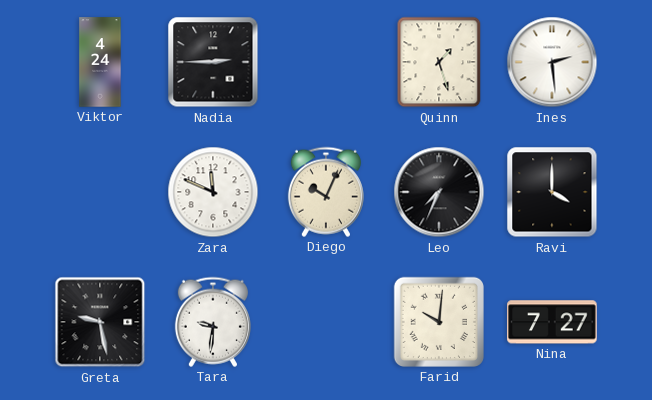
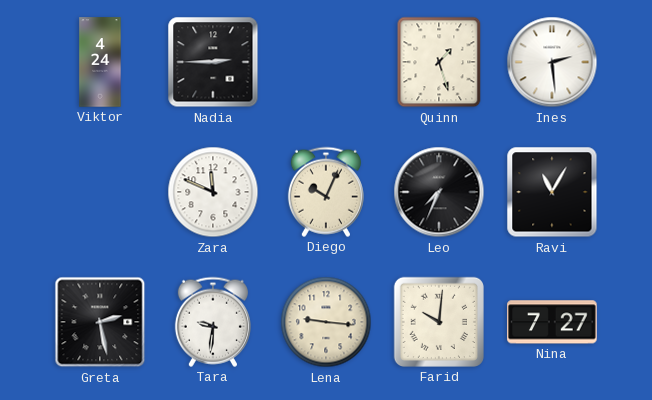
Ravi: 4:00 -> 11:05 (552, 192)
Greta: 9:28 -> 2:28 (100, 322)
Lena: none -> 9:16 (326, 322)
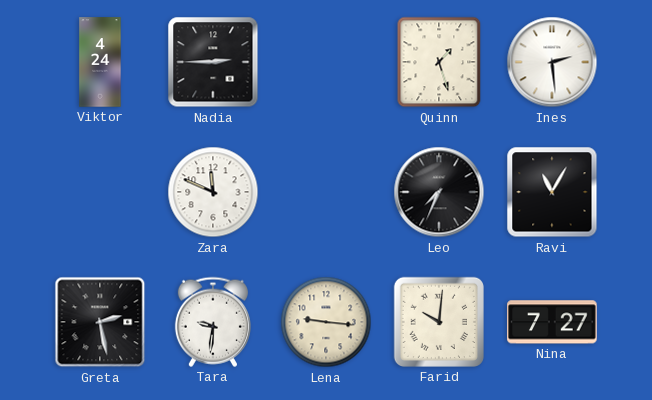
Diego: 10:04 -> none (326, 192)
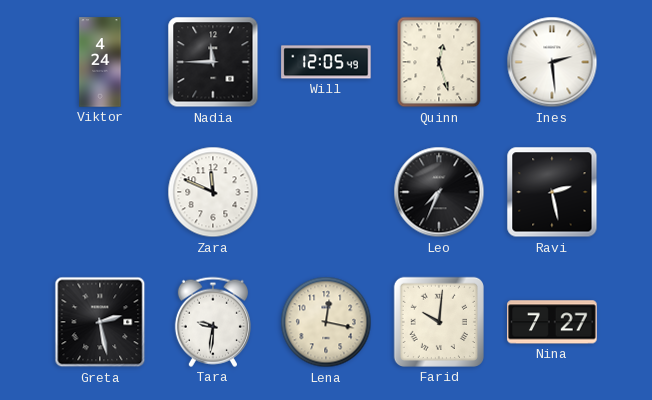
Nadia: 2:45 -> 11:45 (213, 62)
Will: none -> 12:05 (326, 62)
Quinn: 1:27 -> 12:27 (439, 62)
Ravi: 11:05 -> 2:28 (552, 192)
Lena: 9:16 -> 12:17 (326, 322)
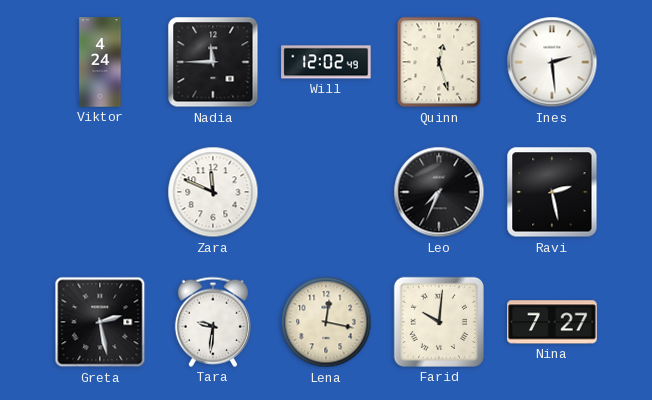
Will: 12:05 -> 12:02 (326, 62)
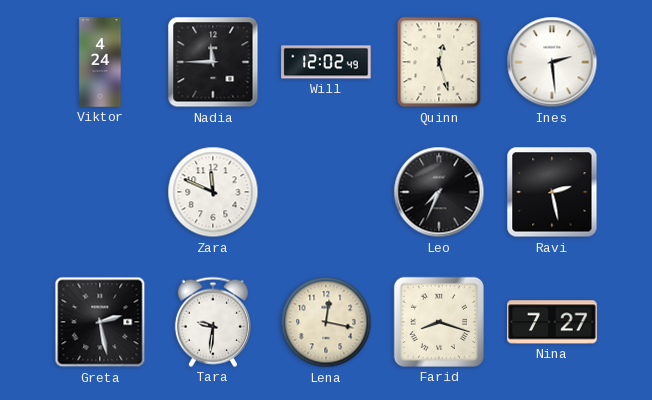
Farid: 10:01 -> 8:18 (439, 322)
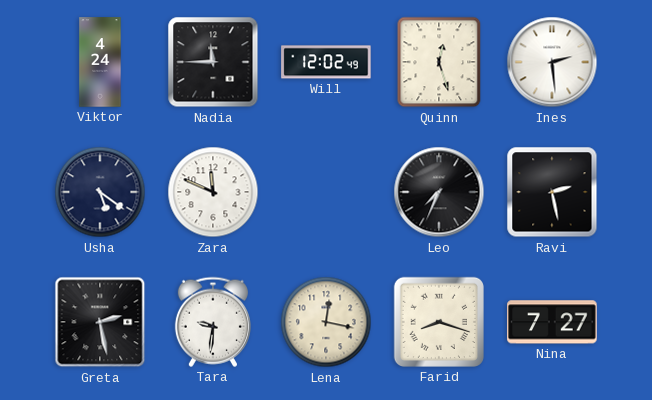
Usha: none -> 5:21 (100, 192)
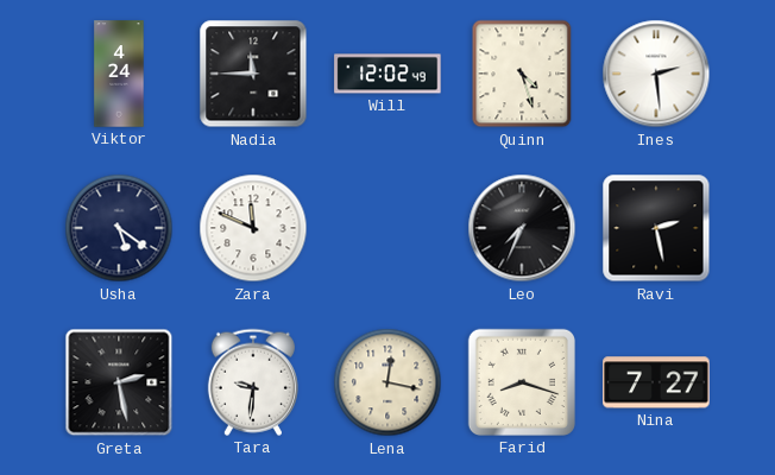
Quinn: 12:27 -> 4:27 (522, 74)
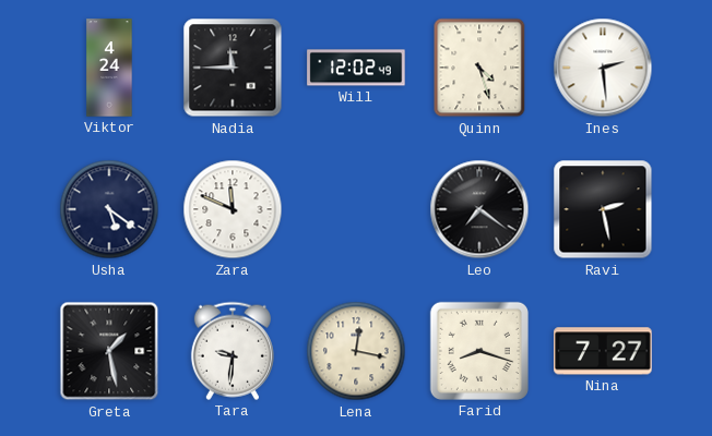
Leo: 7:34 -> 7:21 (479, 209)
Greta: 2:28 -> 1:28 (109, 351)
